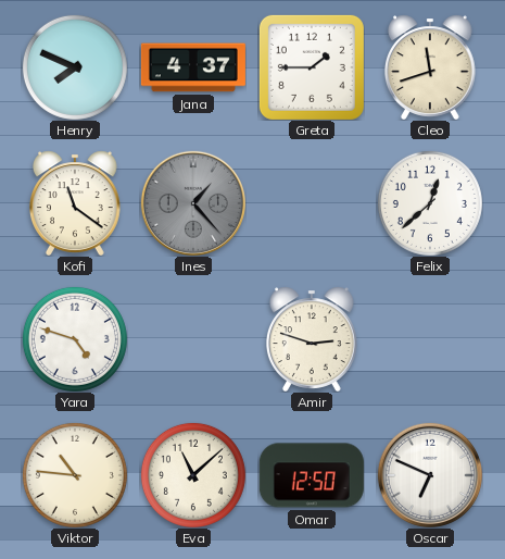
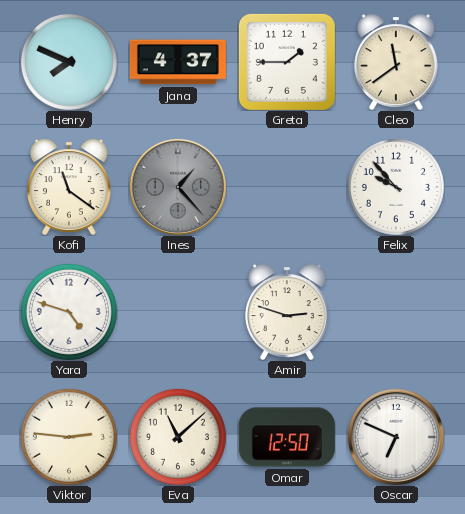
Cleo: 11:42 -> 11:39 (396, 62)
Felix: 12:38 -> 9:53 (396, 187)
Viktor: 10:46 -> 2:46 (69, 437)
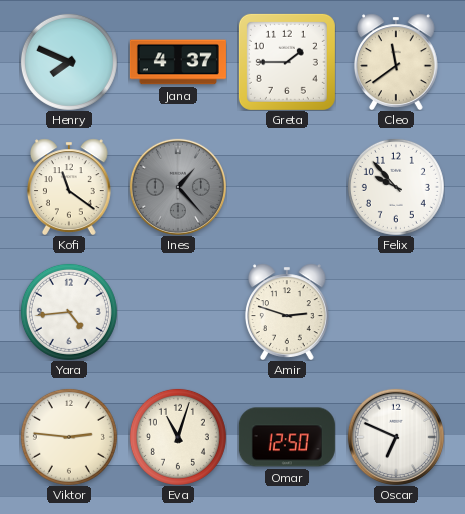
Yara: 4:48 -> 4:44 (69, 312)
Eva: 11:08 -> 11:03 (178, 437)
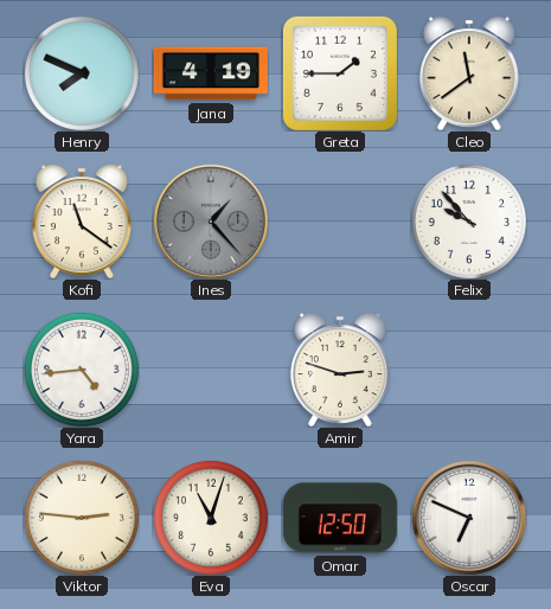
Jana: 4:37 -> 4:19 (211, 73)
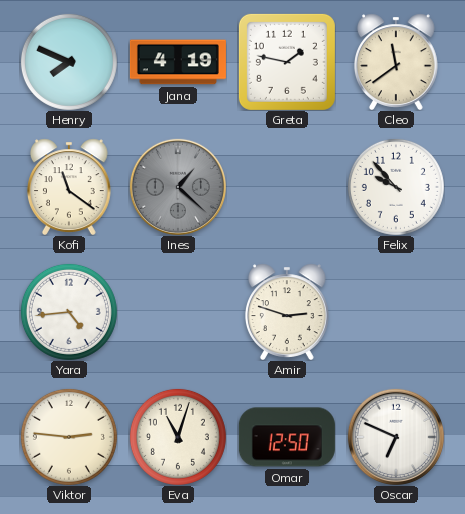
Greta: 1:45 -> 1:47 (287, 62)
Ines: 1:23 -> 1:22 (178, 187)
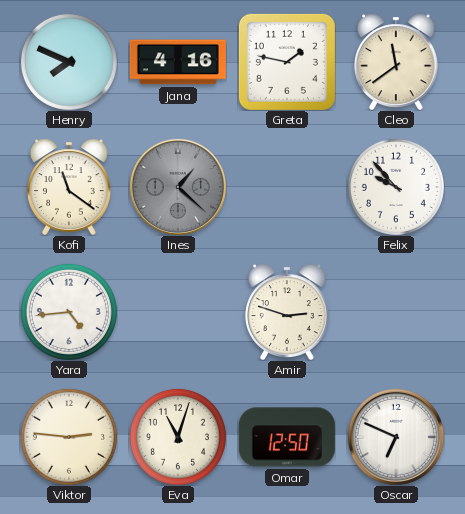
Jana: 4:19 -> 4:16 (178, 62)
